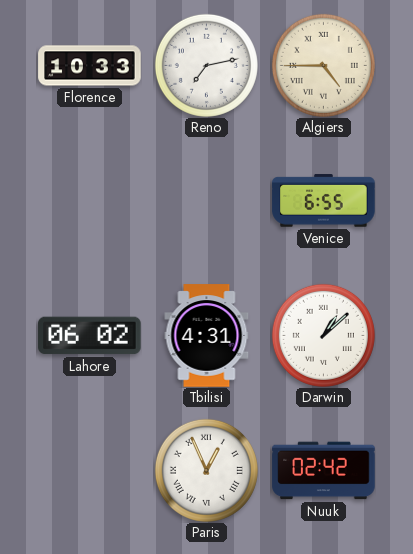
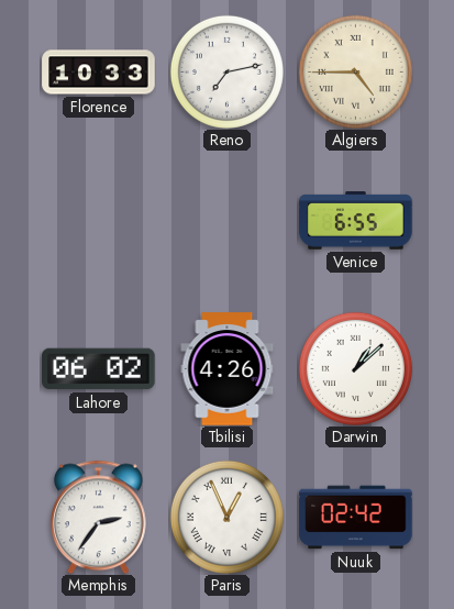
Tbilisi: 4:31 -> 4:26 (228, 369)
Memphis: none -> 2:36 (98, 517)
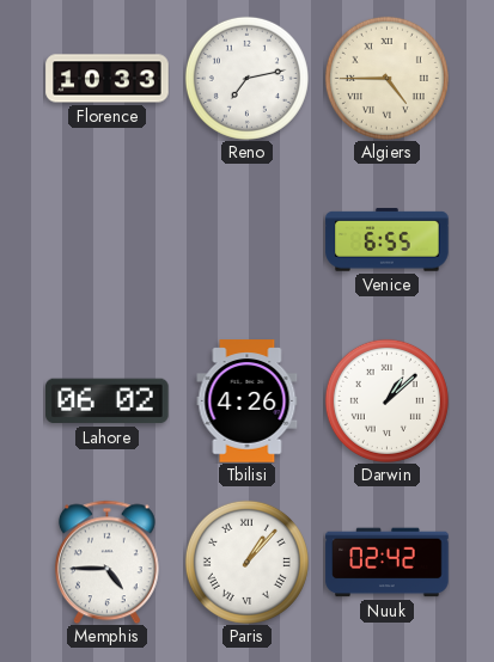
Memphis: 2:36 -> 4:45 (106, 562)
Paris: 12:56 -> 1:07 (246, 562)
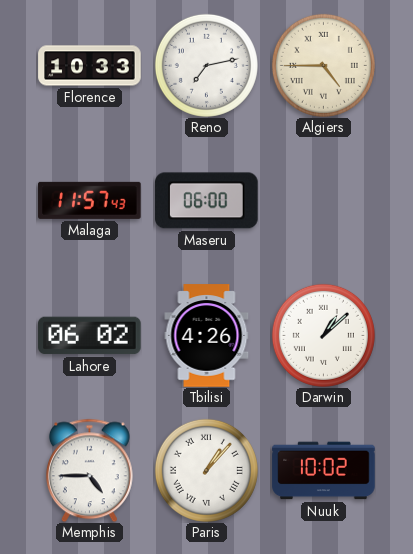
Malaga: none -> 11:57 (90, 200)
Maseru: none -> 06:00 (207, 201)
Venice: 6:55 -> none (388, 240)
Nuuk: 02:42 -> 10:02 (324, 471)
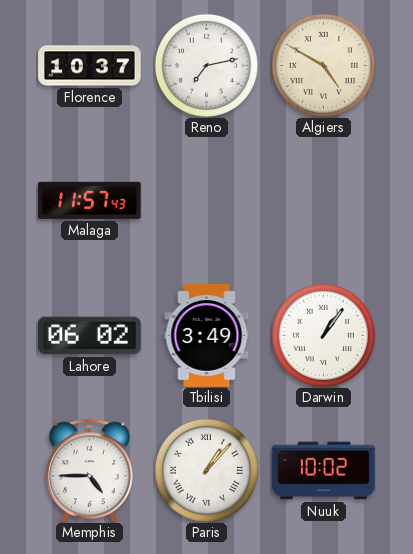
Florence: 10:33 -> 10:37 (90, 66)
Algiers: 4:45 -> 4:50 (323, 65)
Maseru: 06:00 -> none (207, 201)
Tbilisi: 4:26 -> 3:49 (207, 336)
Darwin: 1:08 -> 1:06 (323, 335)
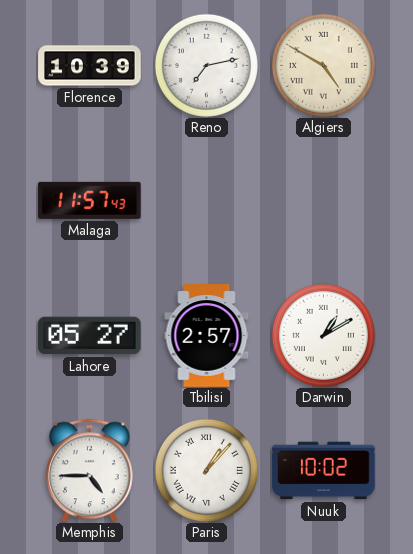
Florence: 10:37 -> 10:39 (90, 66)
Lahore: 06:02 -> 05:27 (90, 336)
Tbilisi: 3:49 -> 2:57 (207, 336)
Darwin: 1:06 -> 1:10 (323, 335)
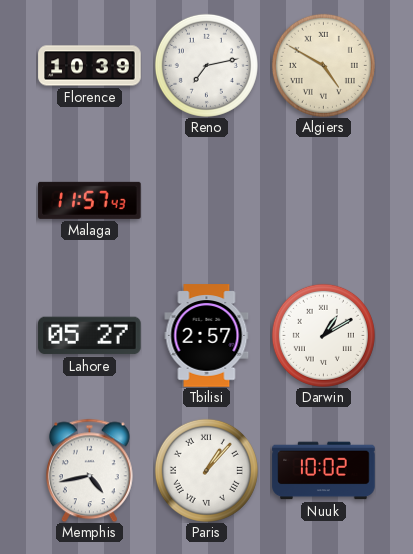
Memphis: 4:45 -> 4:43 (89, 470)
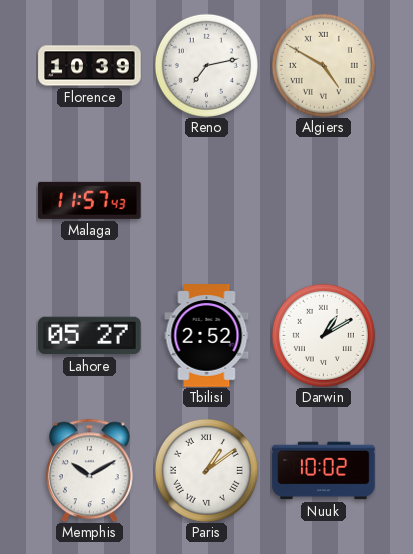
Tbilisi: 2:57 -> 2:52 (207, 336)
Memphis: 4:43 -> 10:10 (89, 470)
Paris: 1:07 -> 1:09 (206, 470)
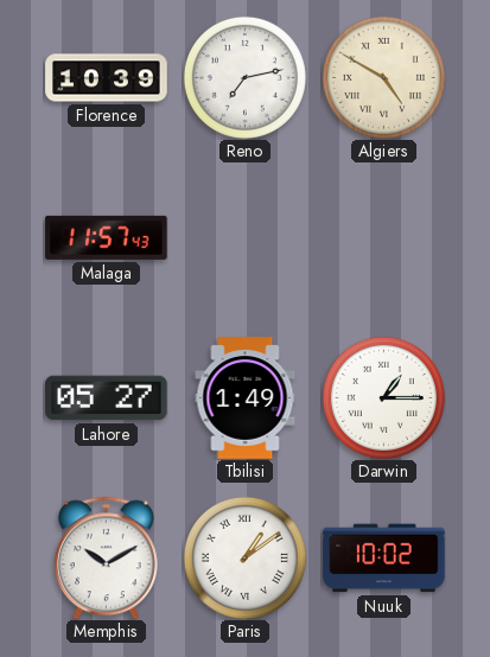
Tbilisi: 2:52 -> 1:49 (246, 398)
Darwin: 1:10 -> 1:15 (383, 397)
